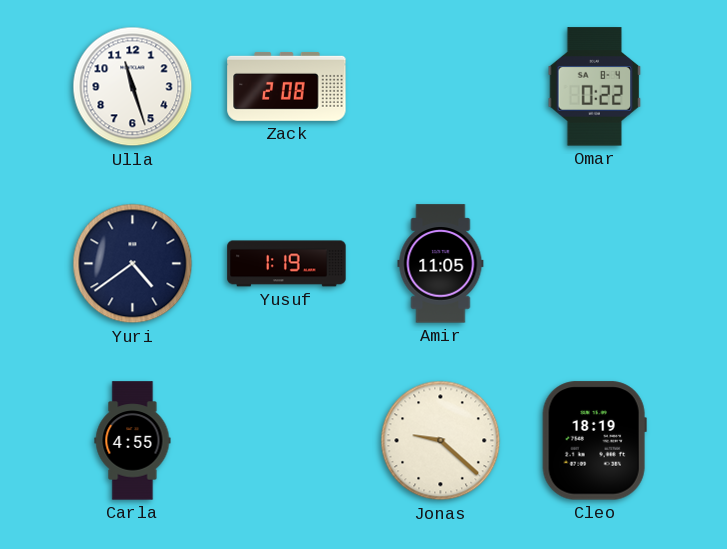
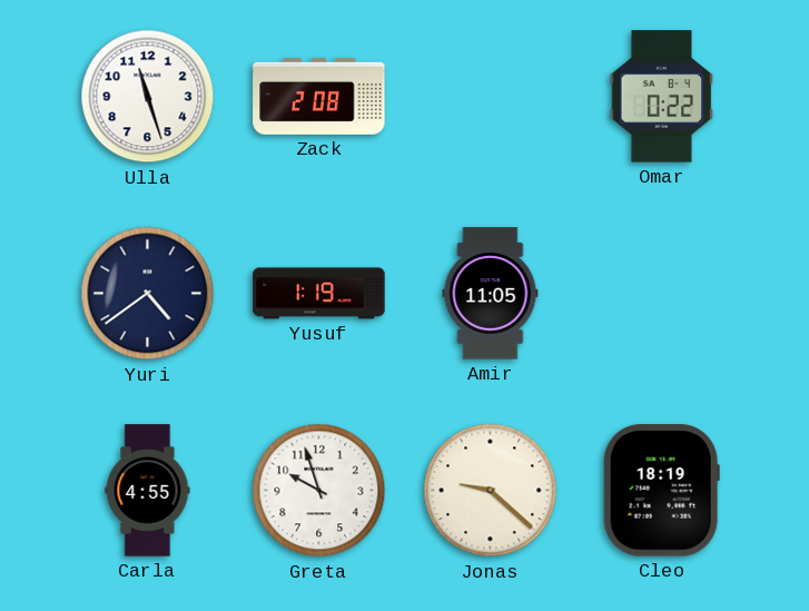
Greta: none -> 9:57 (319, 491)
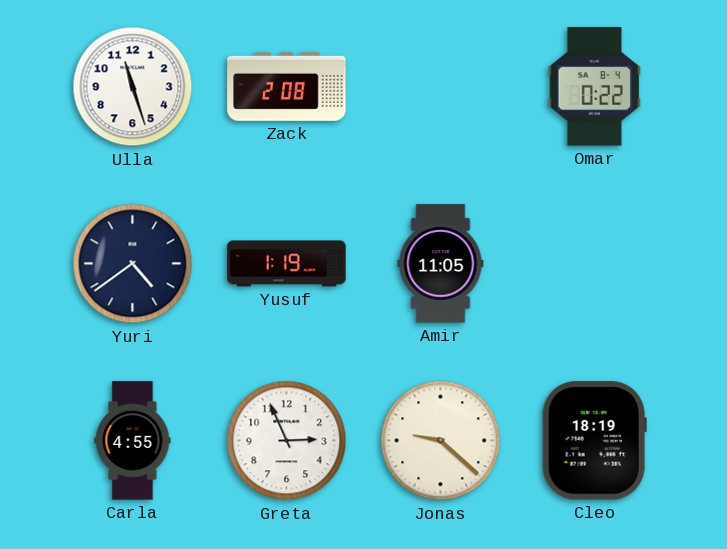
Greta: 9:57 -> 2:56 (287, 441)
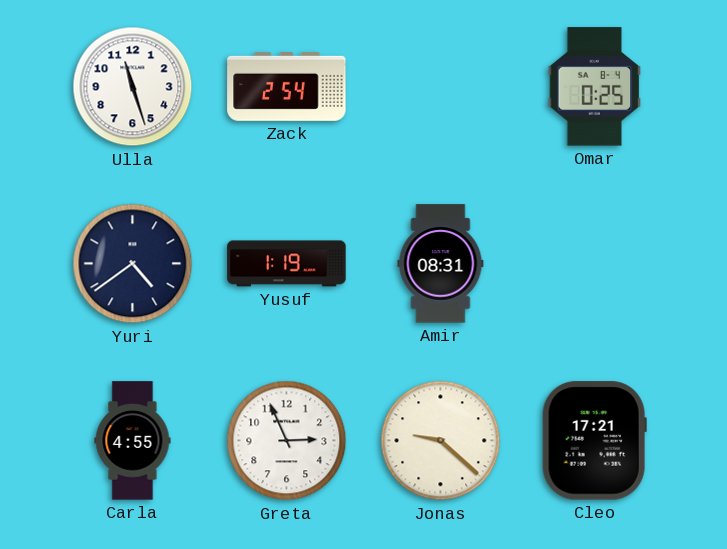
Zack: 2:08 -> 2:54 (287, 86)
Omar: 0:22 -> 0:25 (595, 87)
Amir: 11:05 -> 08:31 (441, 264)
Cleo: 18:19 -> 17:21 (594, 441)
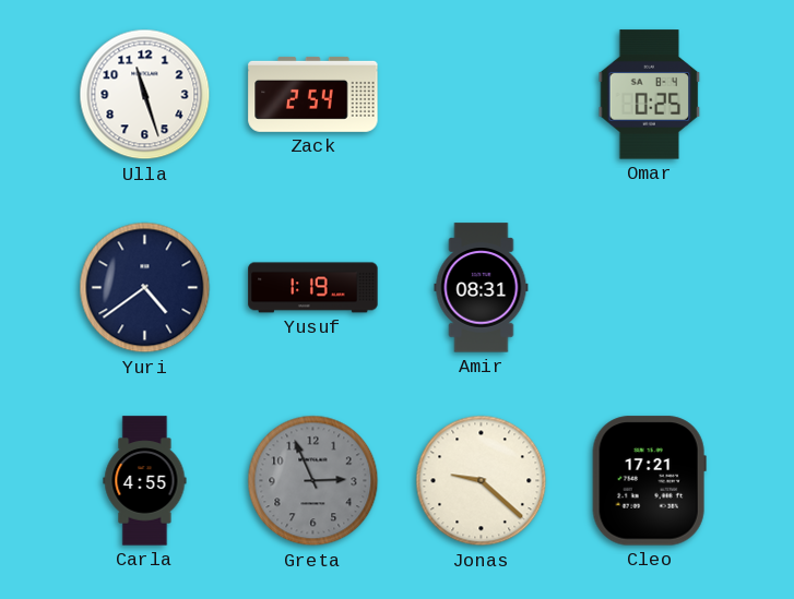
Greta dial: white -> grey (313, 481)
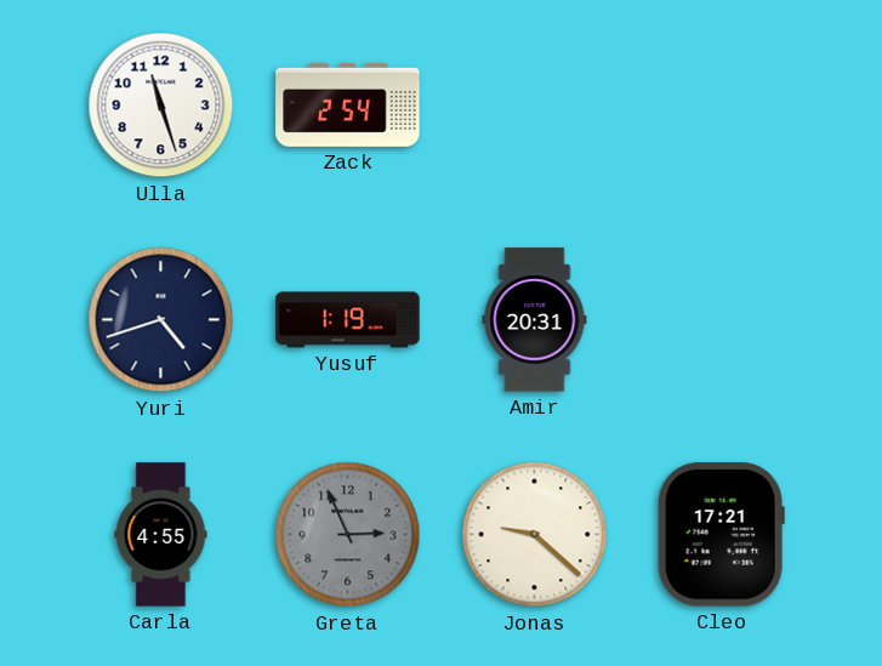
Omar: 0:25 -> none (650, 95)
Yuri: 4:39 -> 4:42 (161, 320)
Amir: 08:31 -> 20:31 (535, 320)
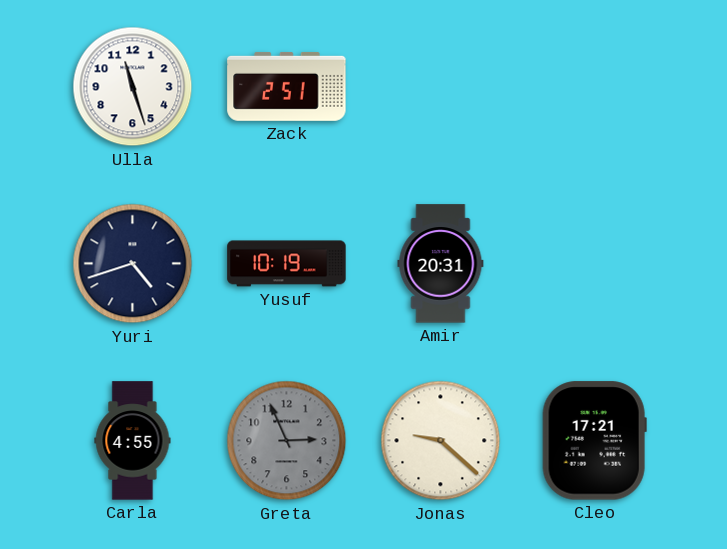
Zack: 2:54 -> 2:51 (287, 86)
Yusuf: 1:19 -> 10:19 (287, 264)
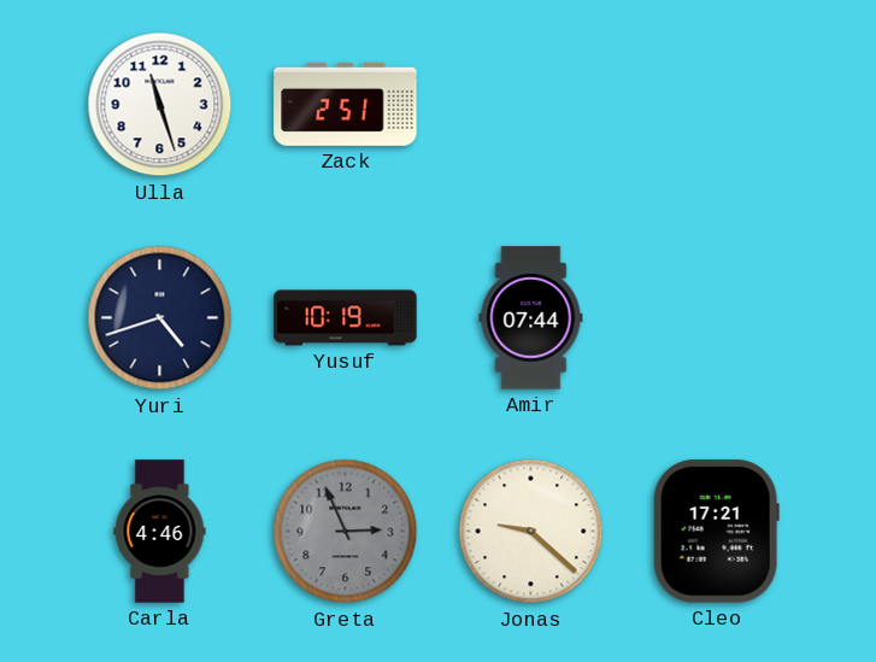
Amir: 20:31 -> 07:44 (531, 318)
Carla: 4:55 -> 4:46 (160, 532)
